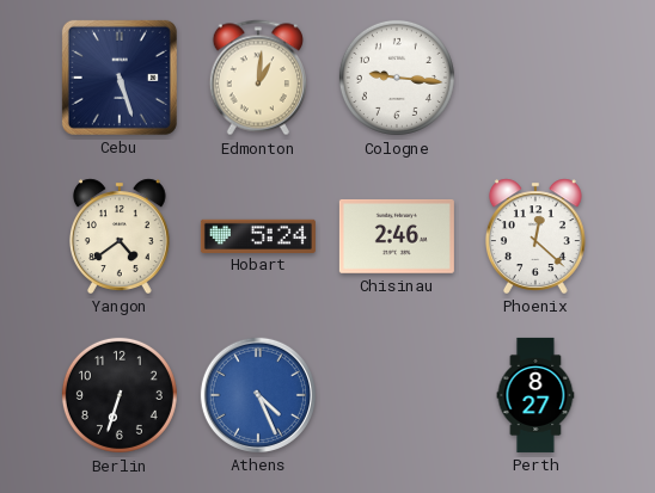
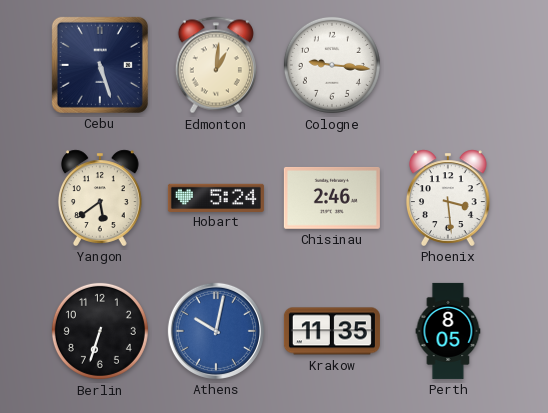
Yangon: 4:39 -> 5:39 (100, 198)
Phoenix: 12:22 -> 3:29 (448, 198)
Athens: 4:26 -> 10:02 (216, 331)
Krakow: none -> 11:35 (332, 331)
Perth: 8:27 -> 8:05 (448, 331)
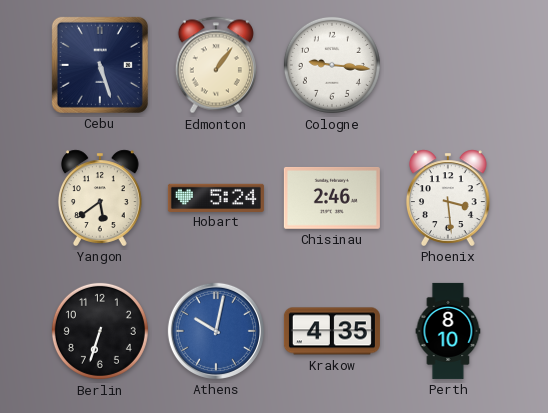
Edmonton: 1:01 -> 1:06 (216, 65)
Krakow: 11:35 -> 4:35 (332, 331)
Perth: 8:05 -> 8:10 (448, 331)
